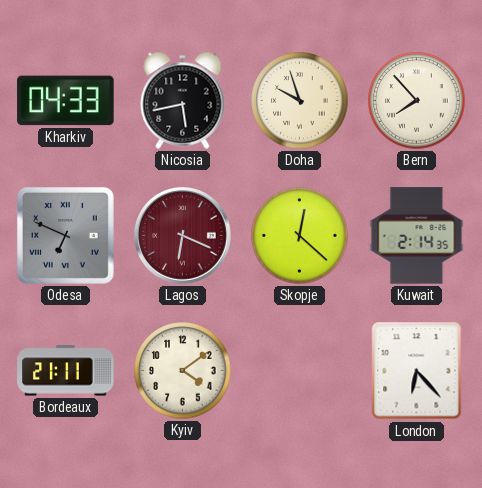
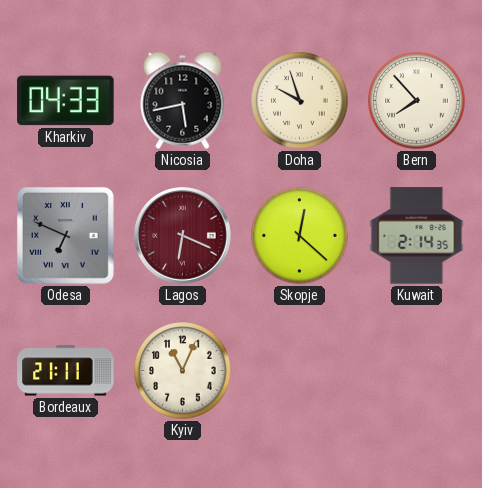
Kyiv: 4:09 -> 11:04 (183, 371)
London: 6:23 -> none (417, 371)
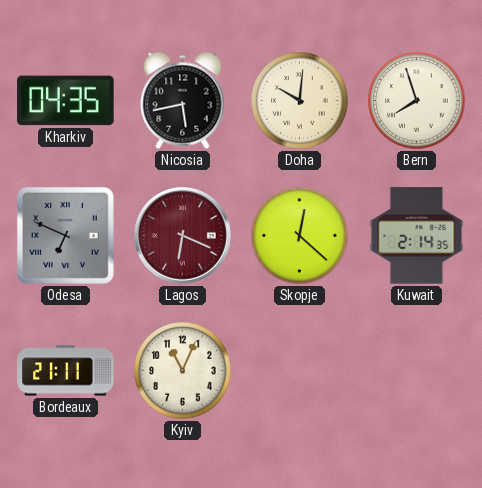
Kharkiv: 04:33 -> 04:35 (66, 101)
Doha: 9:57 -> 10:01 (300, 101)
Bern: 7:53 -> 7:57 (417, 101)
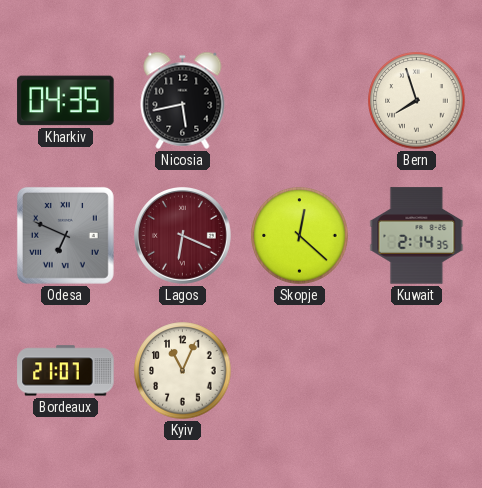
Doha: 10:01 -> none (300, 101)
Bordeaux: 21:11 -> 21:07 (66, 371)
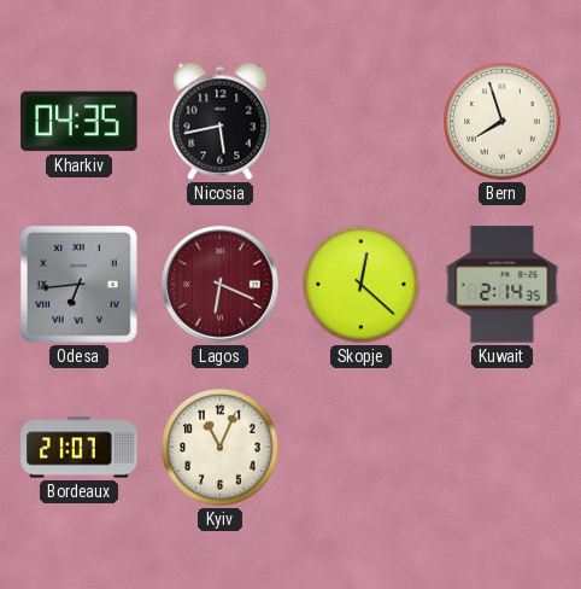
Odesa: 6:49 -> 6:44 (78, 284)
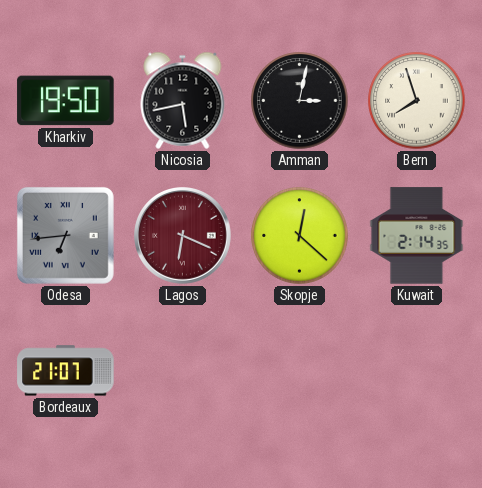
Kharkiv: 04:35 -> 19:50 (66, 101)
Amman: none -> 3:02 (300, 101)
Kyiv: 11:04 -> none (221, 448)
